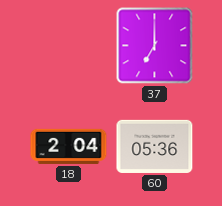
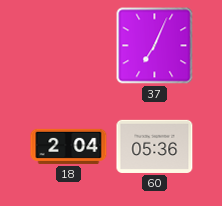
37: 7:00 -> 7:04 (155, 46)
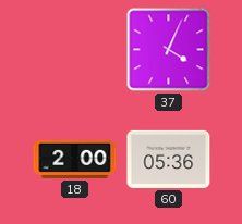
37: 7:04 -> 4:04 (169, 50)
18: 2:04 -> 2:00 (75, 159)
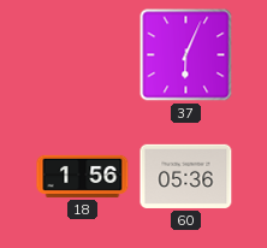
37: 4:04 -> 6:04 (186, 55)
18: 2:00 -> 1:56 (83, 176)
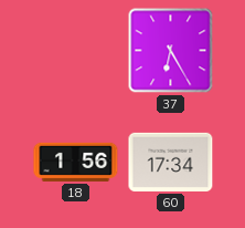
37: 6:04 -> 6:25 (171, 51)
60: 05:36 -> 17:34 (171, 162)
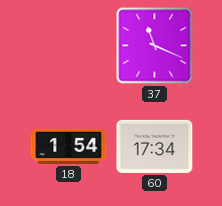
37: 6:25 -> 11:19 (155, 46)
18: 1:56 -> 1:54 (69, 146)
